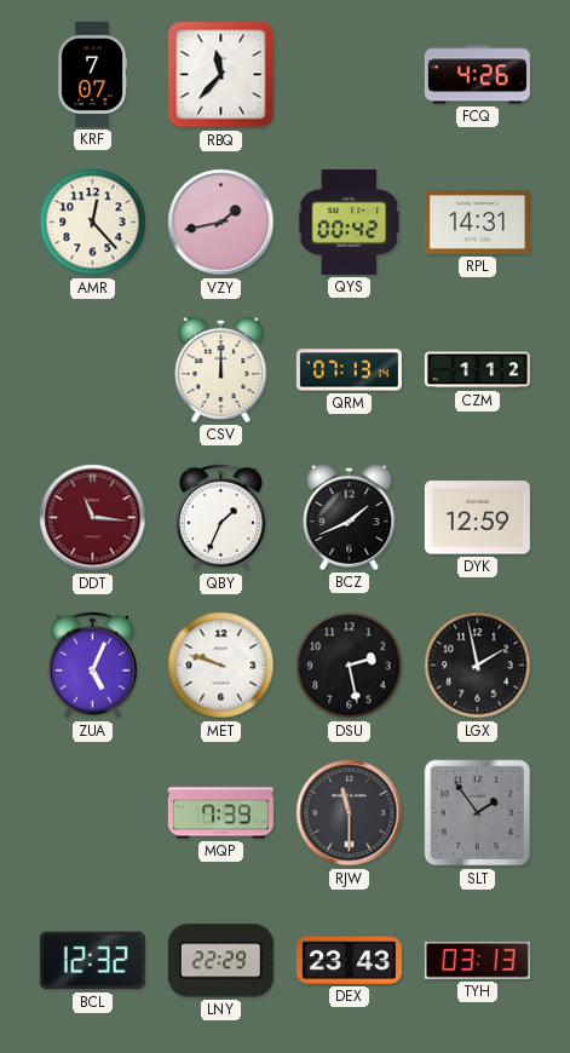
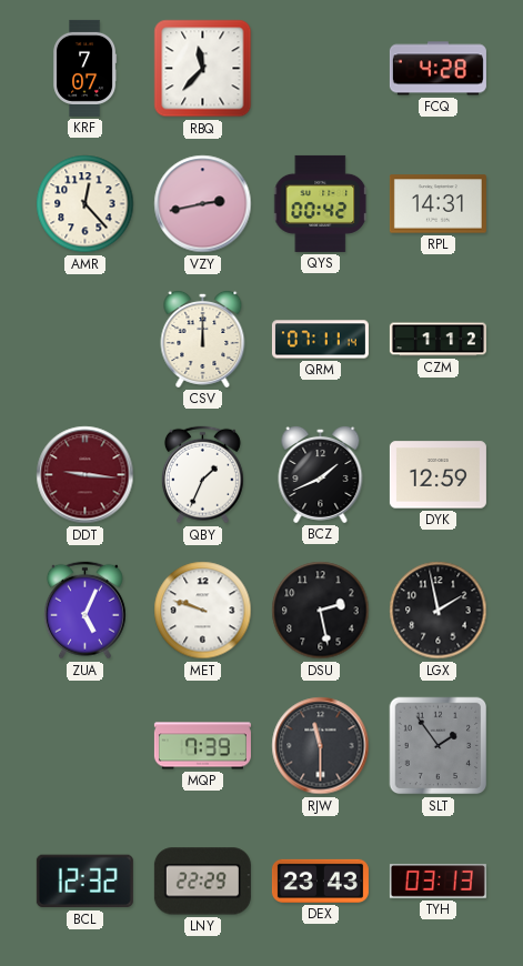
FCQ: 4:26 -> 4:28 (437, 69)
VZY: 1:43 -> 2:43 (203, 204)
QRM: 07:13 -> 07:11 (320, 340)
DDT: 11:16 -> 9:16 (86, 475)
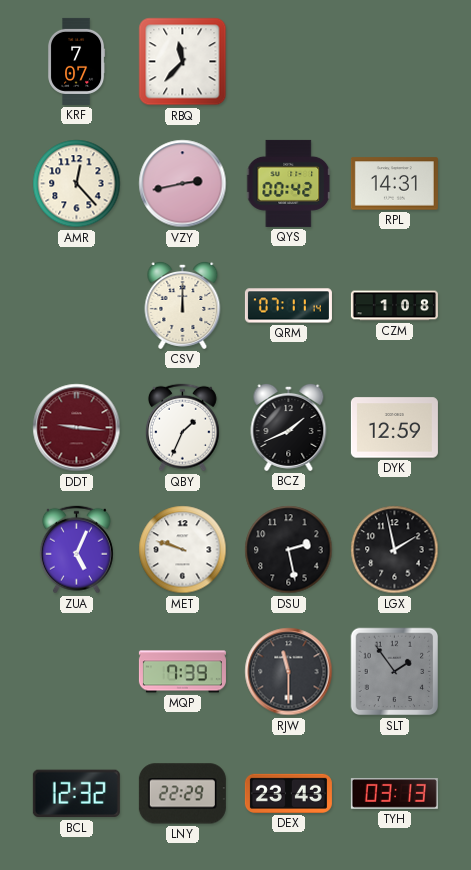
FCQ: 4:28 -> none (437, 69)
CZM: 1:12 -> 1:08 (394, 306)
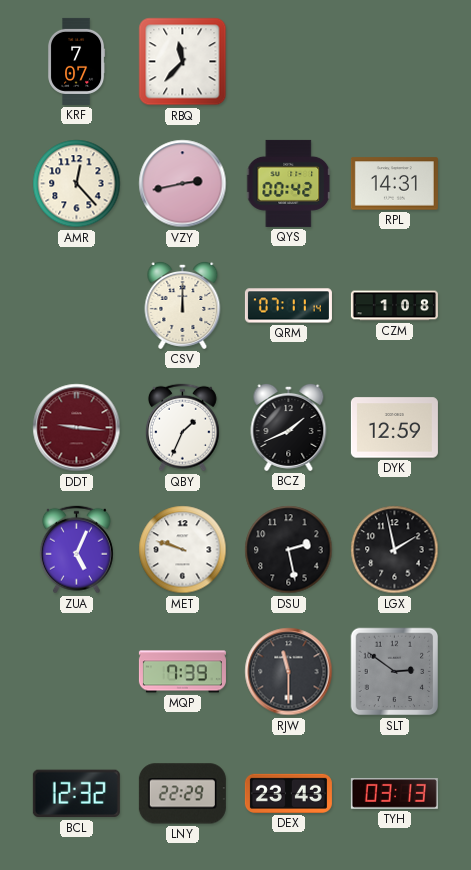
SLT: 1:54 -> 2:51 (395, 672)
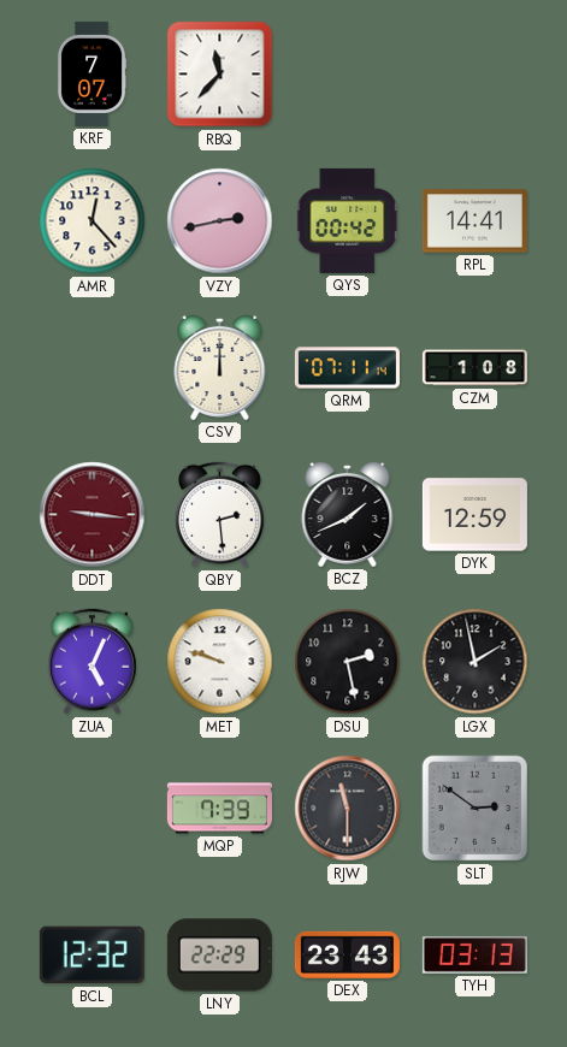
RPL: 14:31 -> 14:41 (474, 221)
QBY: 1:34 -> 2:29 (219, 515)
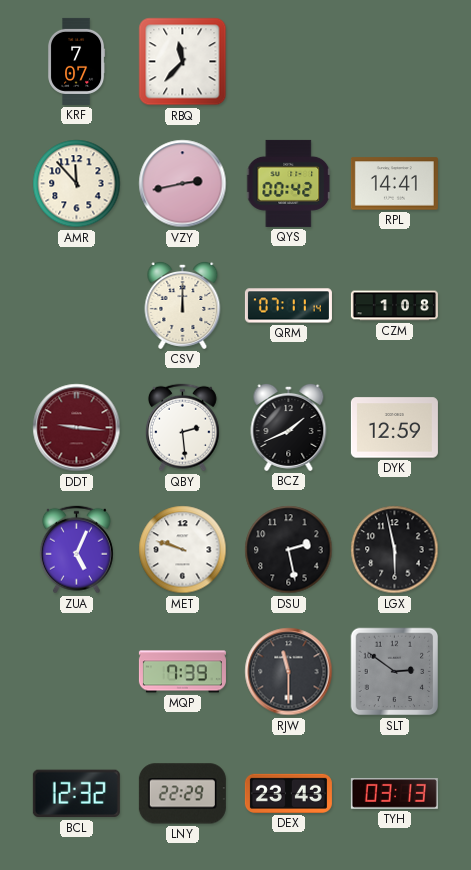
AMR: 12:23 -> 11:53 (77, 184)
LGX: 1:58 -> 5:58 (395, 550)
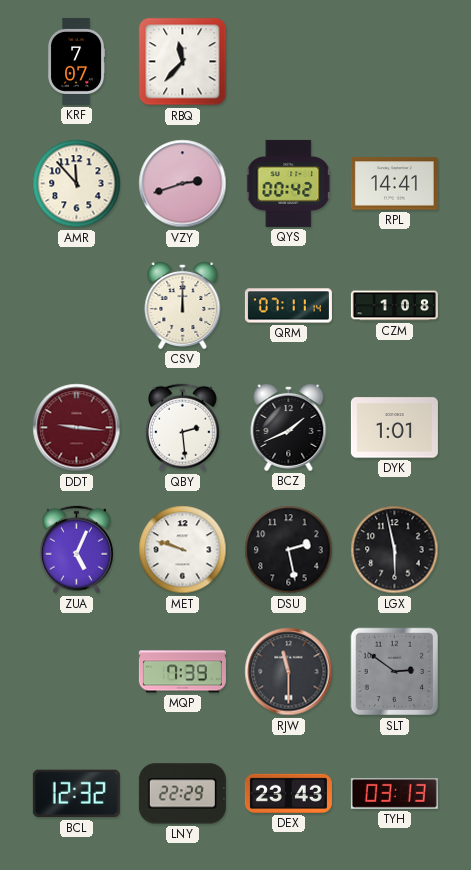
VZY: 2:43 -> 2:42 (183, 184)
DYK: 12:59 -> 1:01 (394, 428)
